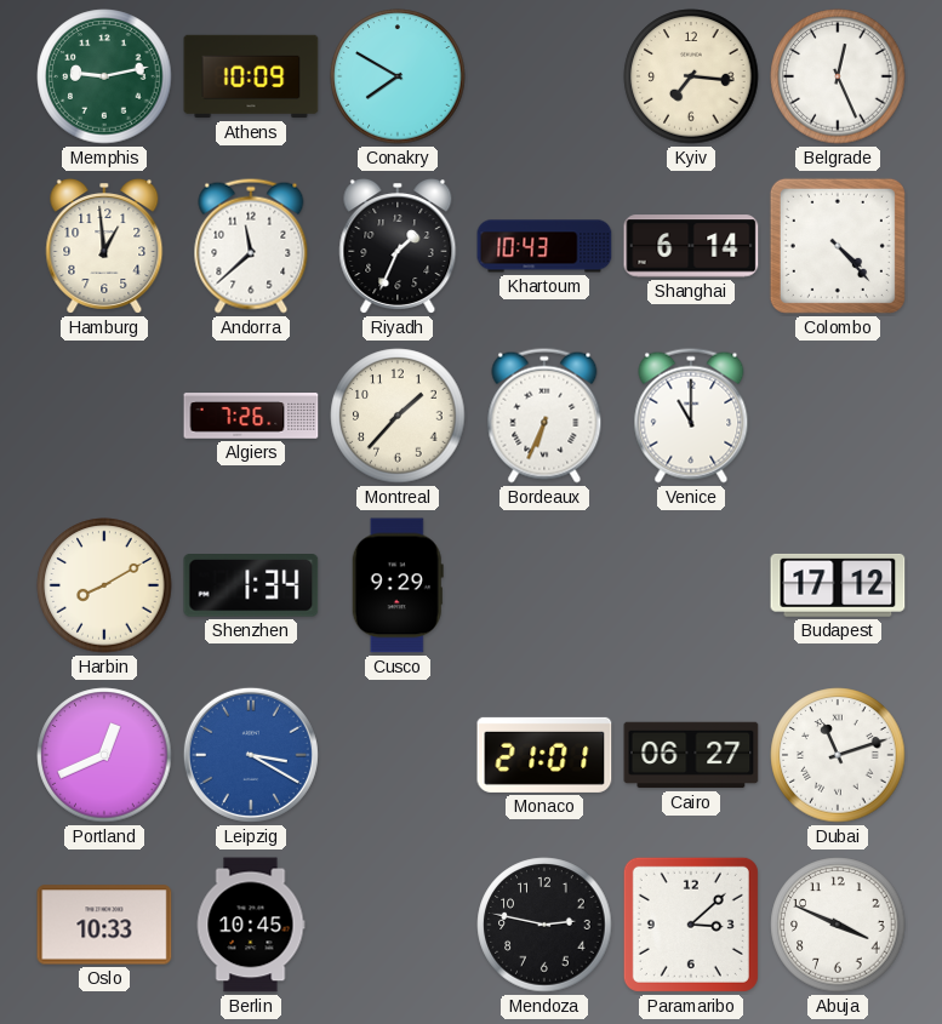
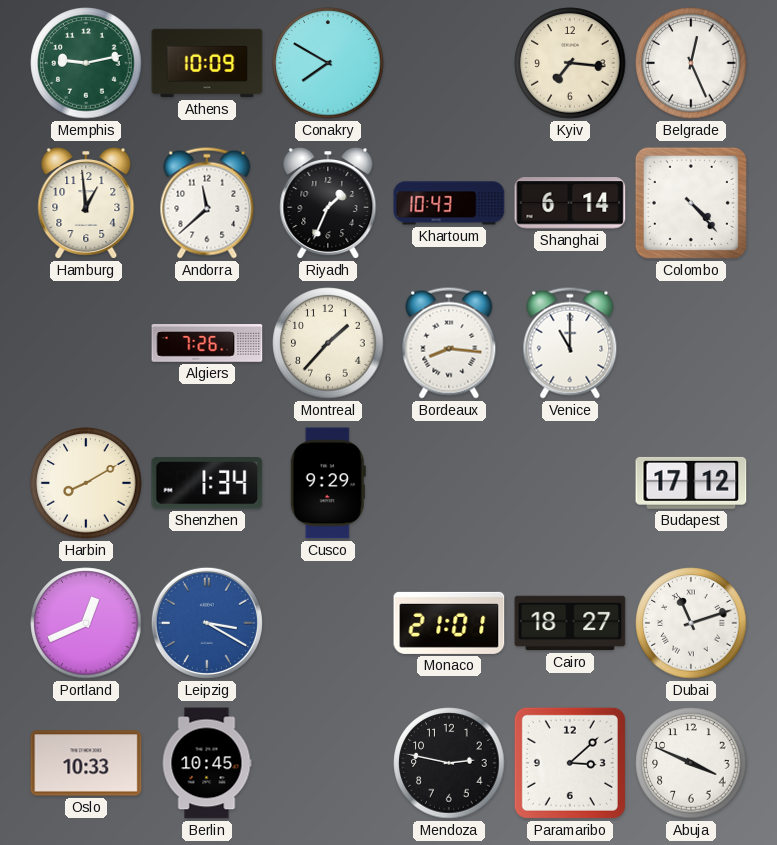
Bordeaux: 6:34 -> 8:16 (449, 343)
Cairo: 06:27 -> 18:27 (570, 623)
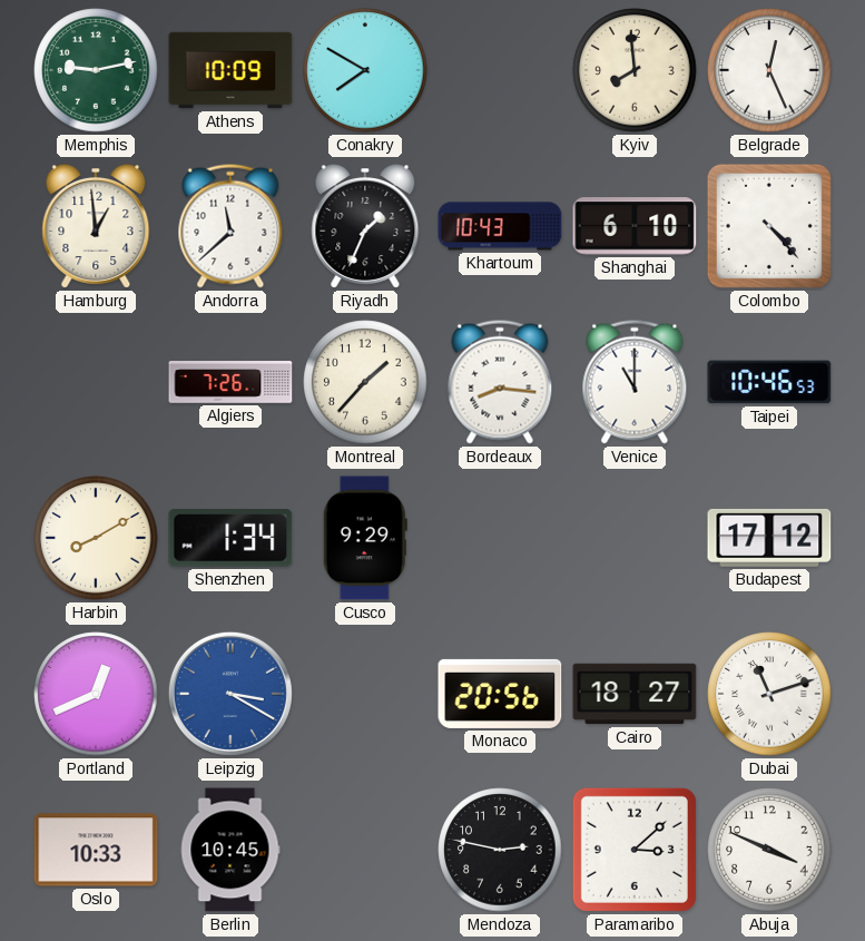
Kyiv: 7:16 -> 7:59 (635, 70)
Shanghai: 6:14 -> 6:10 (635, 226)
Taipei: none -> 10:46 (769, 382)
Monaco: 21:01 -> 20:56 (500, 694)
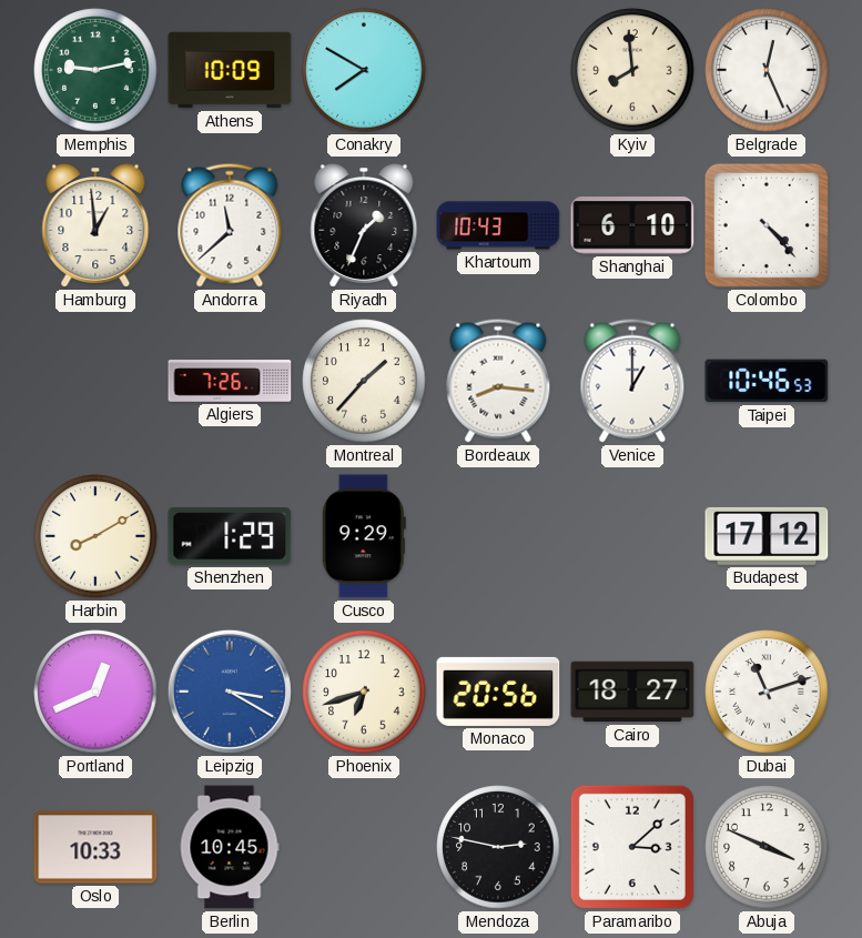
Venice: 11:00 -> 1:00 (632, 381)
Shenzhen: 1:34 -> 1:29 (230, 537)
Phoenix: none -> 6:42 (364, 692)
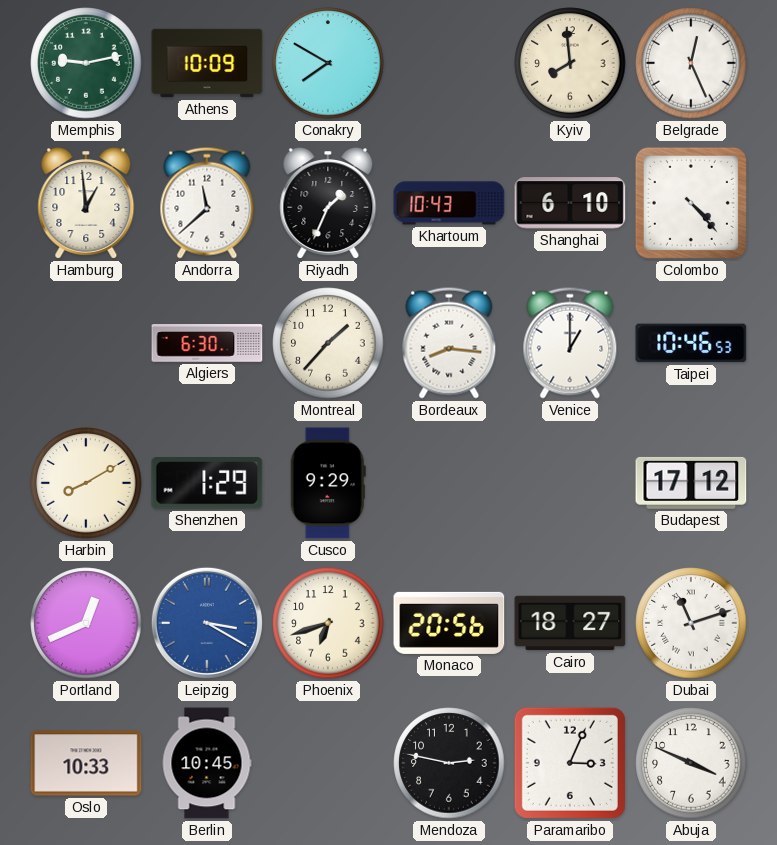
Algiers: 7:26 -> 6:30 (207, 343)
Paramaribo: 3:08 -> 3:04 (570, 763)
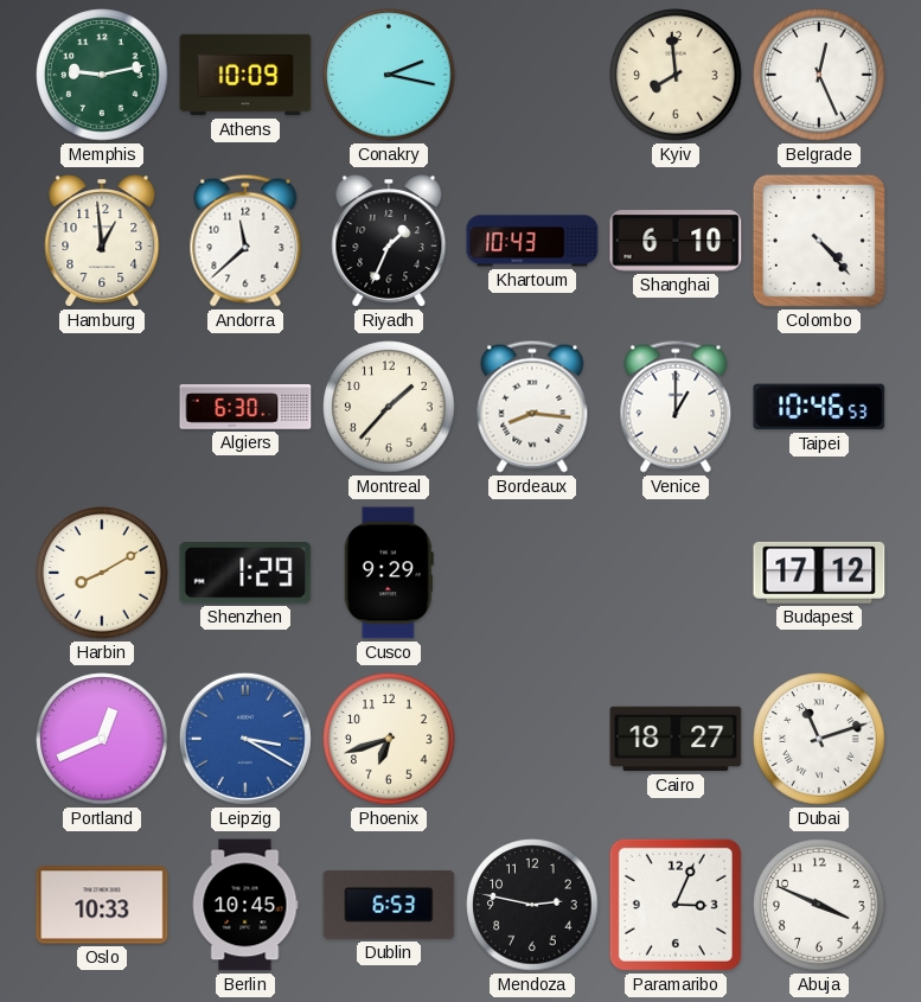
Conakry: 7:50 -> 2:17 (389, 75)
Monaco: 20:56 -> none (449, 623)
Dublin: none -> 6:53 (389, 905)
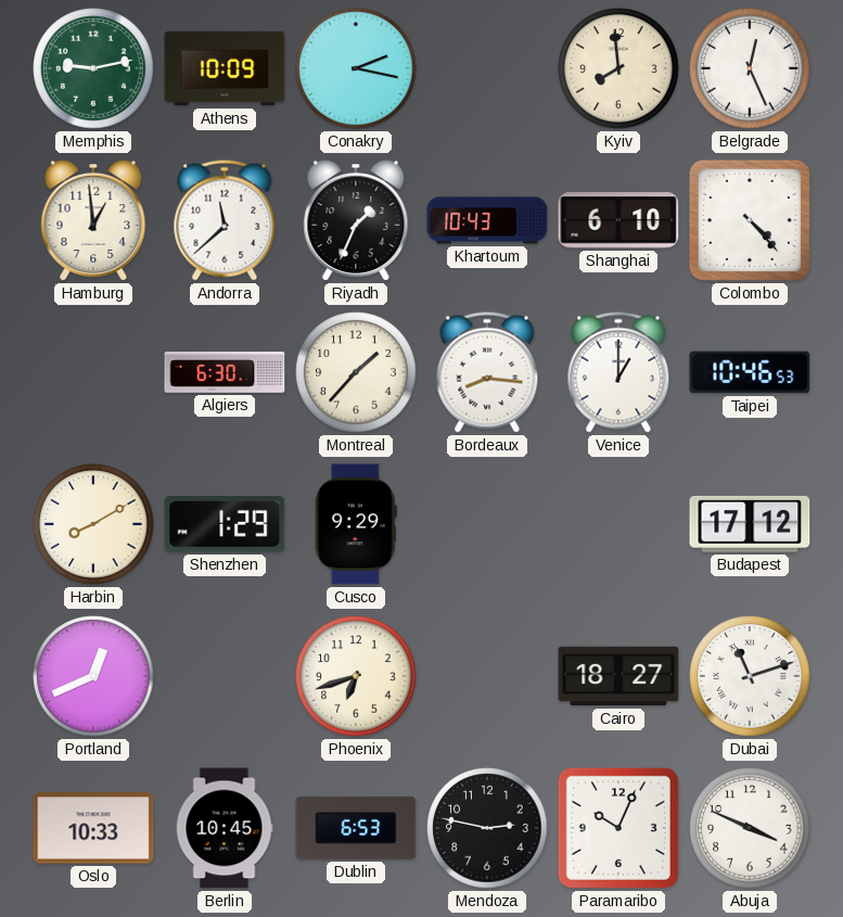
Leipzig: 3:20 -> none (245, 739)
Paramaribo: 3:04 -> 10:04 (618, 828)
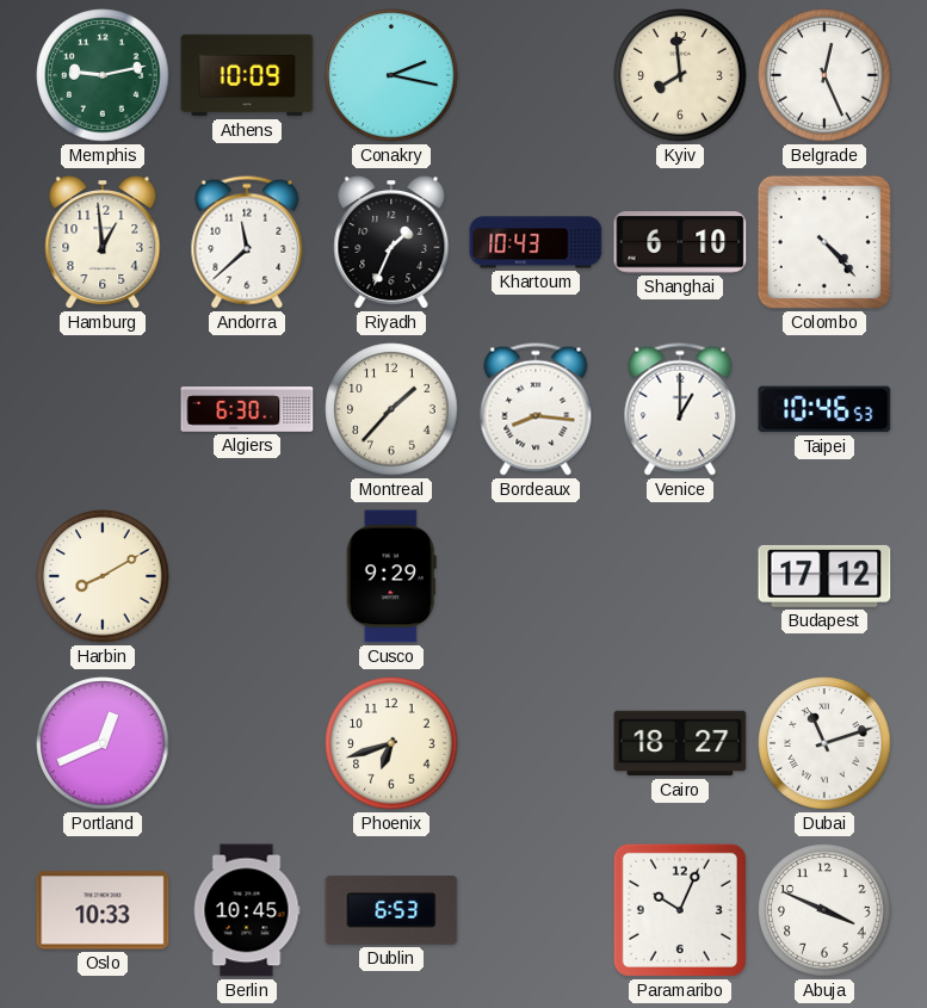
Shenzhen: 1:29 -> none (225, 525)
Mendoza: 2:47 -> none (487, 828)
